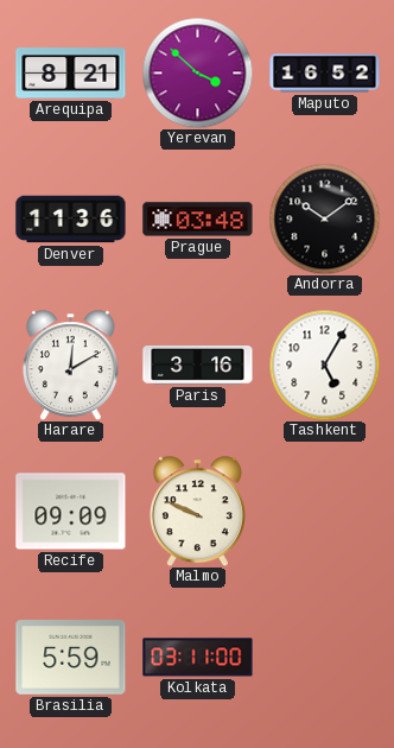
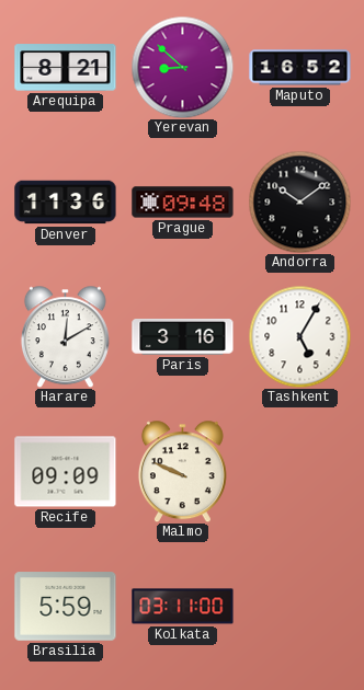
Yerevan: 3:52 -> 8:52 (182, 67)
Prague: 03:48 -> 09:48 (183, 203)
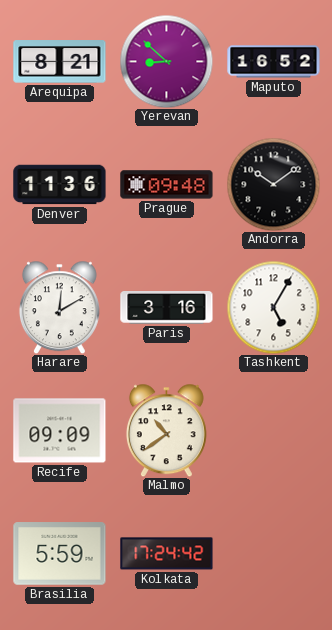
Malmo: 9:49 -> 10:39 (166, 430)
Kolkata: 03:11 -> 17:24 (167, 554)
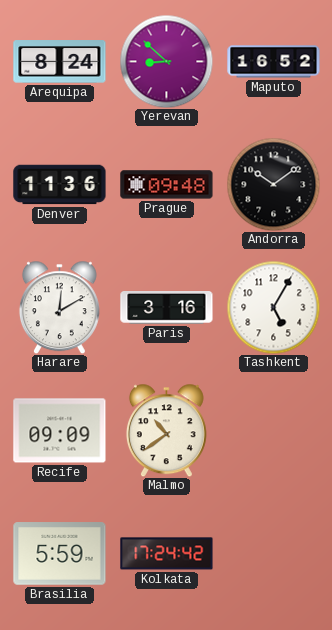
Arequipa: 8:21 -> 8:24 (60, 62)
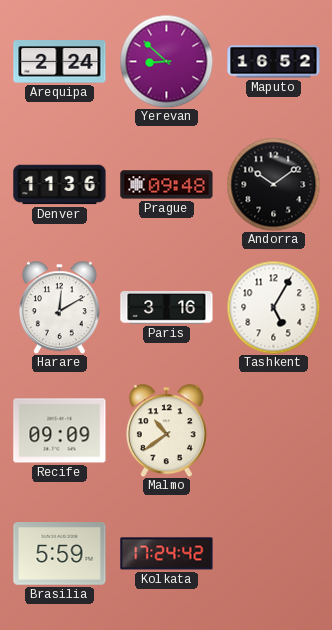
Arequipa: 8:24 -> 2:24 (60, 62)
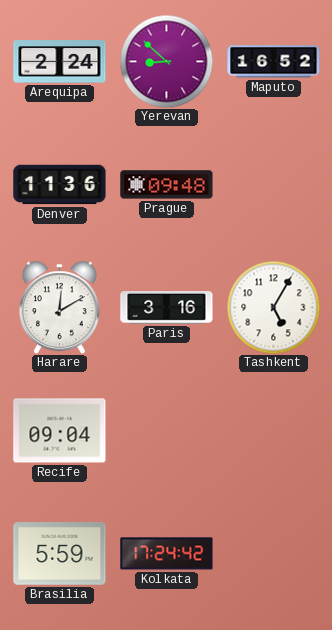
Andorra: 10:09 -> none (273, 184)
Recife: 09:09 -> 09:04 (60, 431)
Malmo: 10:39 -> none (166, 430)
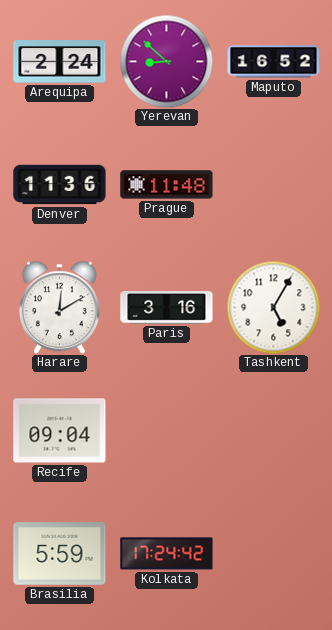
Prague: 09:48 -> 11:48 (167, 185)
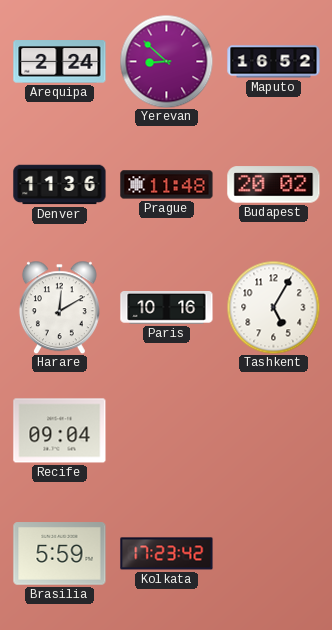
Budapest: none -> 20:02 (274, 185)
Paris: 3:16 -> 10:16 (167, 308)
Kolkata: 17:24 -> 17:23 (167, 554)
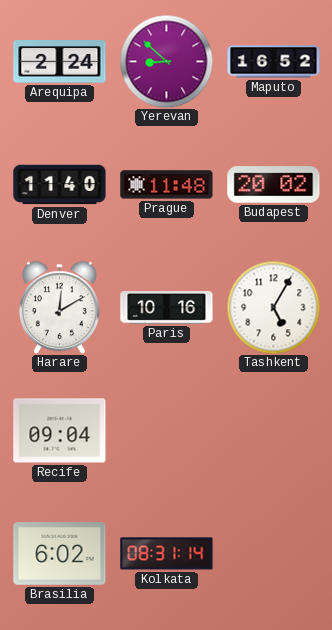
Denver: 11:36 -> 11:40 (60, 185)
Brasilia: 5:59 -> 6:02 (60, 554)
Kolkata: 17:23 -> 08:31 (167, 554)
